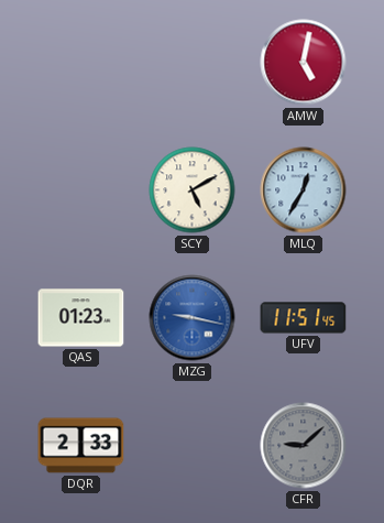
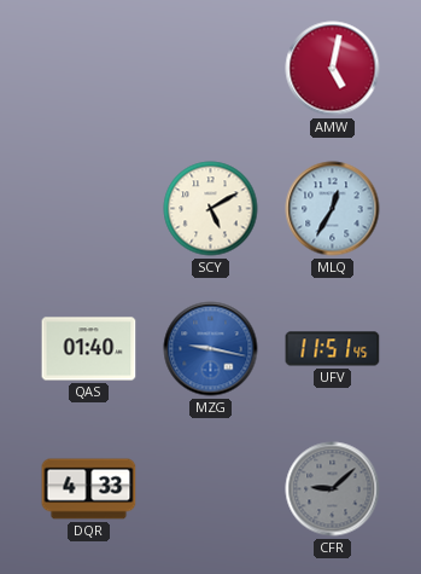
QAS: 01:23 -> 01:40 (89, 349)
DQR: 2:33 -> 4:33 (89, 489)
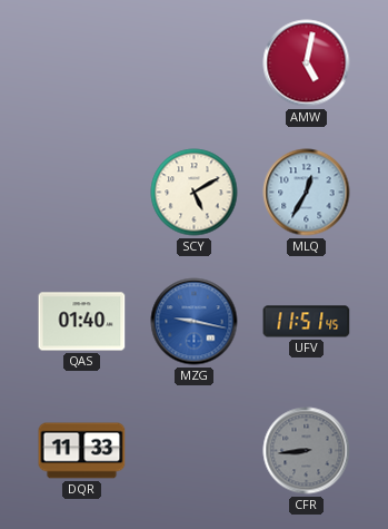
DQR: 4:33 -> 11:33 (82, 451)
CFR: 9:08 -> 8:44 (307, 451)
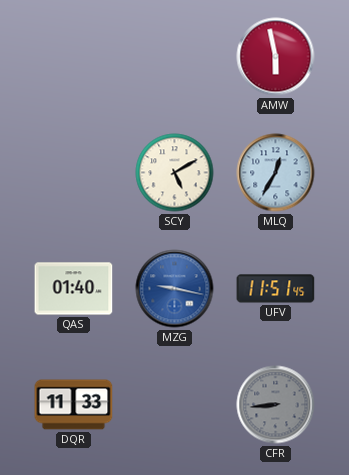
AMW: 5:02 -> 5:58 (276, 57)
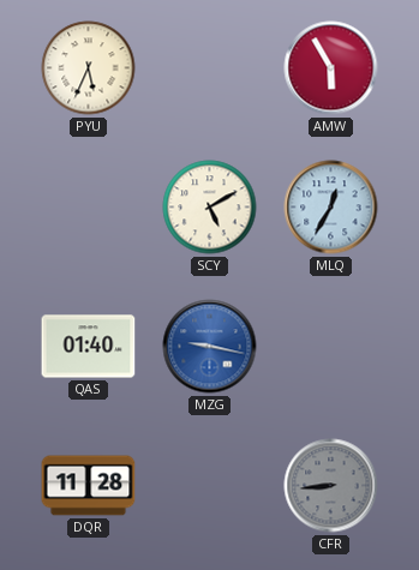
PYU: none -> 5:34 (89, 68)
AMW: 5:58 -> 5:55 (331, 68)
UFV: 11:51 -> none (276, 289)
DQR: 11:33 -> 11:28 (89, 486)
